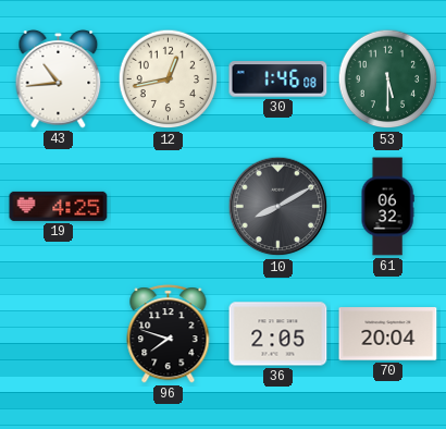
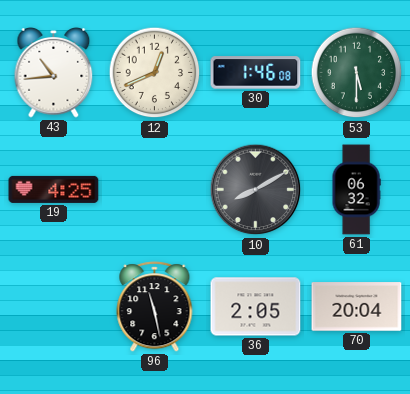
12: 12:43 -> 12:41 (155, 73)
96: 7:48 -> 11:28 (155, 307)
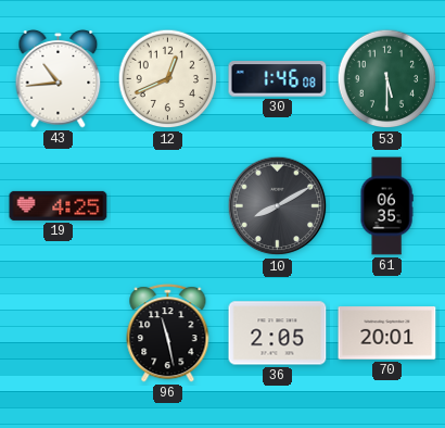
61: 06:32 -> 06:35 (386, 206)
70: 20:04 -> 20:01 (387, 333)
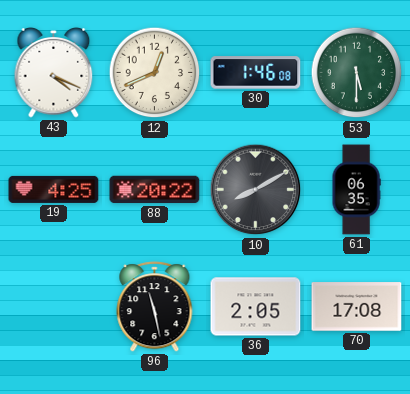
43: 10:44 -> 4:19 (54, 73)
88: none -> 20:22 (155, 190)
70: 20:01 -> 17:08 (357, 307)
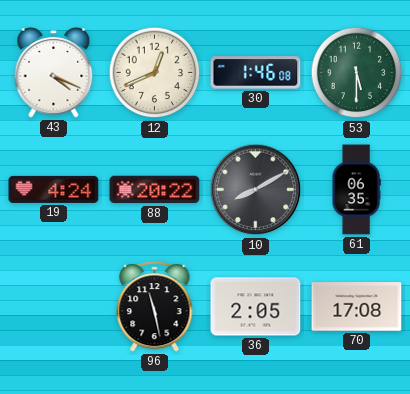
19: 4:25 -> 4:24 (54, 189)
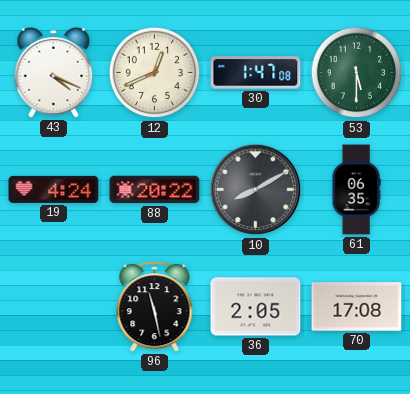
30: 1:46 -> 1:47 (256, 73)
